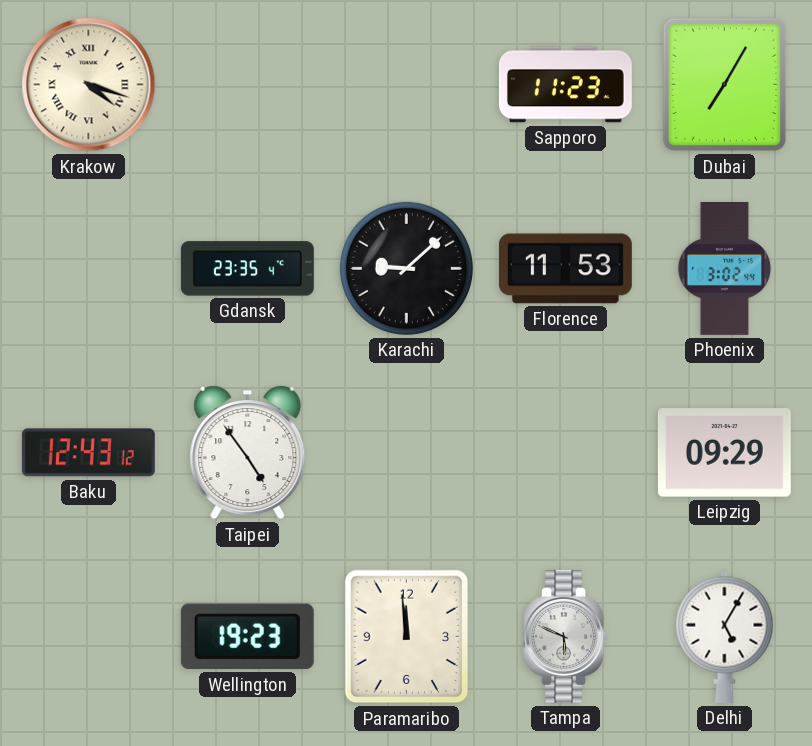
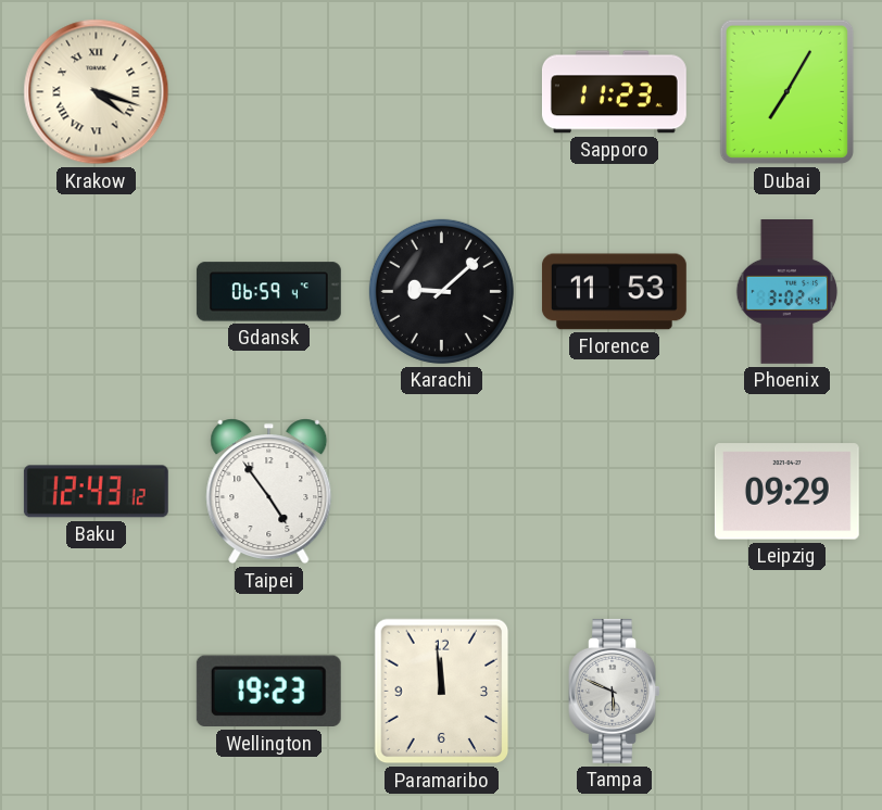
Gdansk: 23:35 -> 06:59 (268, 292)
Delhi: 5:05 -> none (725, 636)
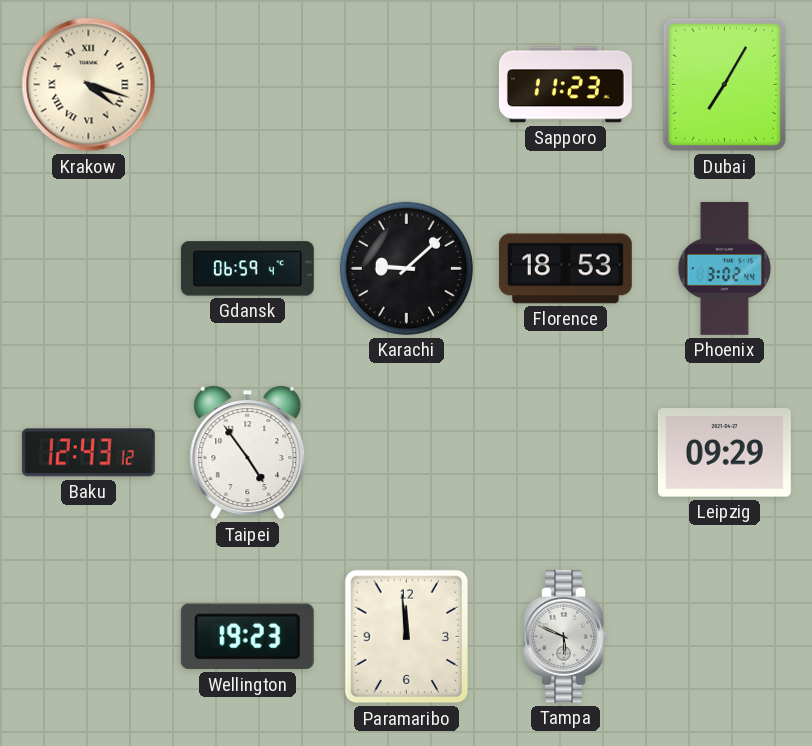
Florence: 11:53 -> 18:53 (565, 269)
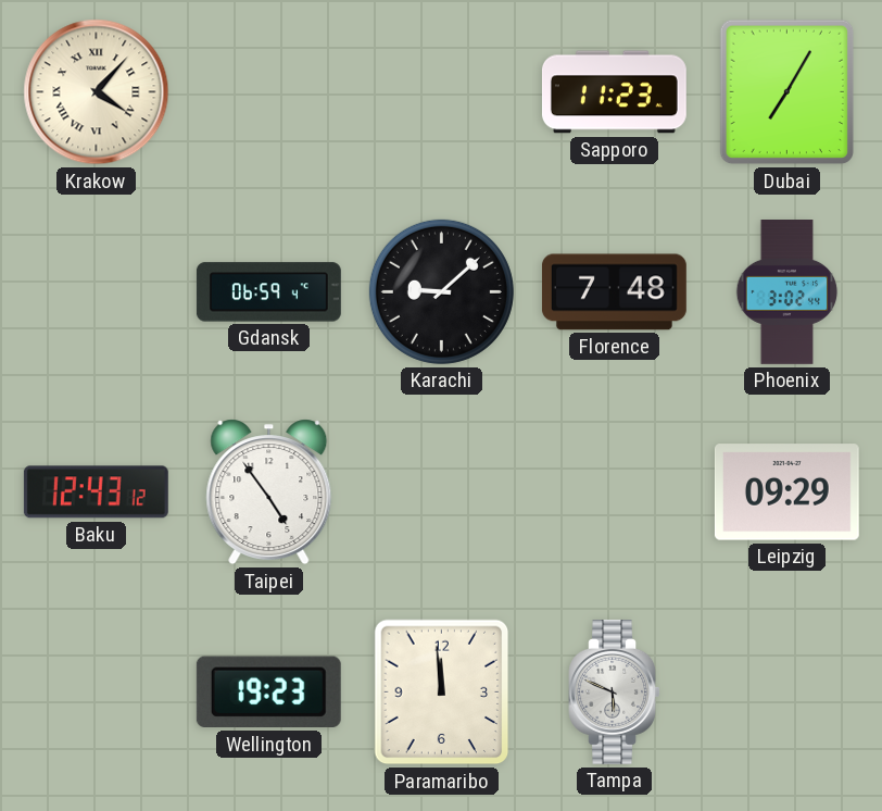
Krakow: 4:18 -> 4:07 (97, 92)
Florence: 18:53 -> 7:48 (614, 292)
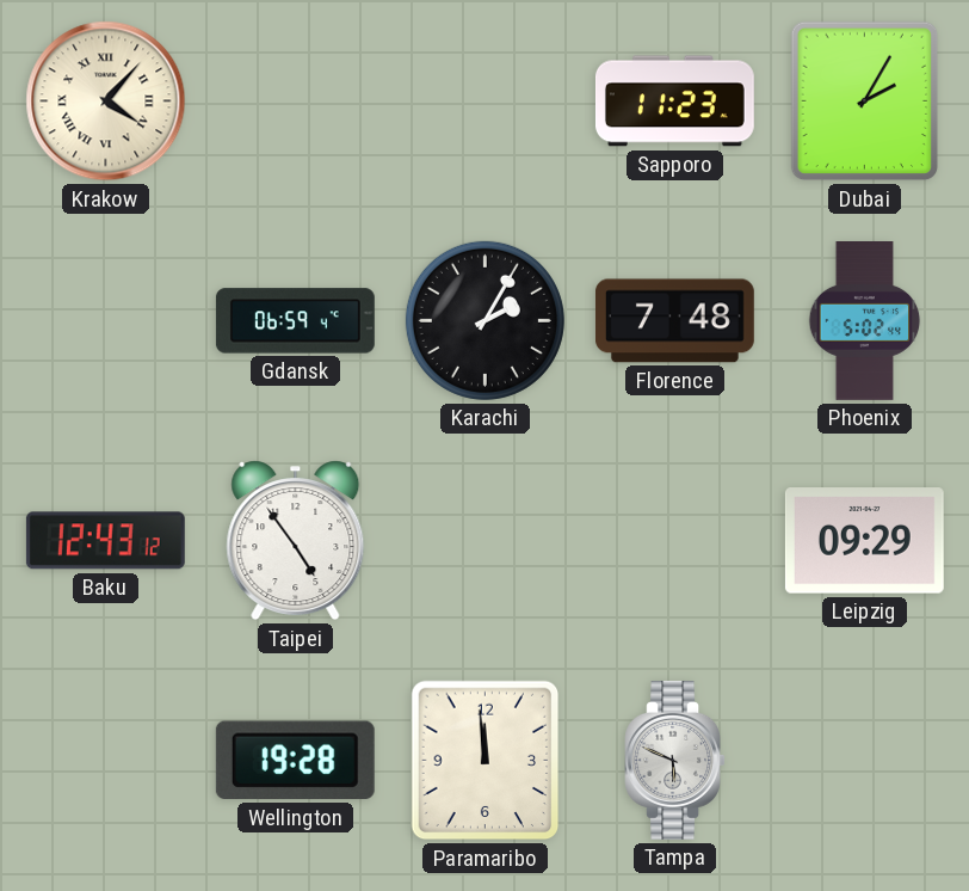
Dubai: 7:05 -> 2:05 (865, 102)
Karachi: 9:08 -> 2:05 (484, 320)
Phoenix: 3:02 -> 5:02 (865, 321)
Wellington: 19:23 -> 19:28 (295, 761)
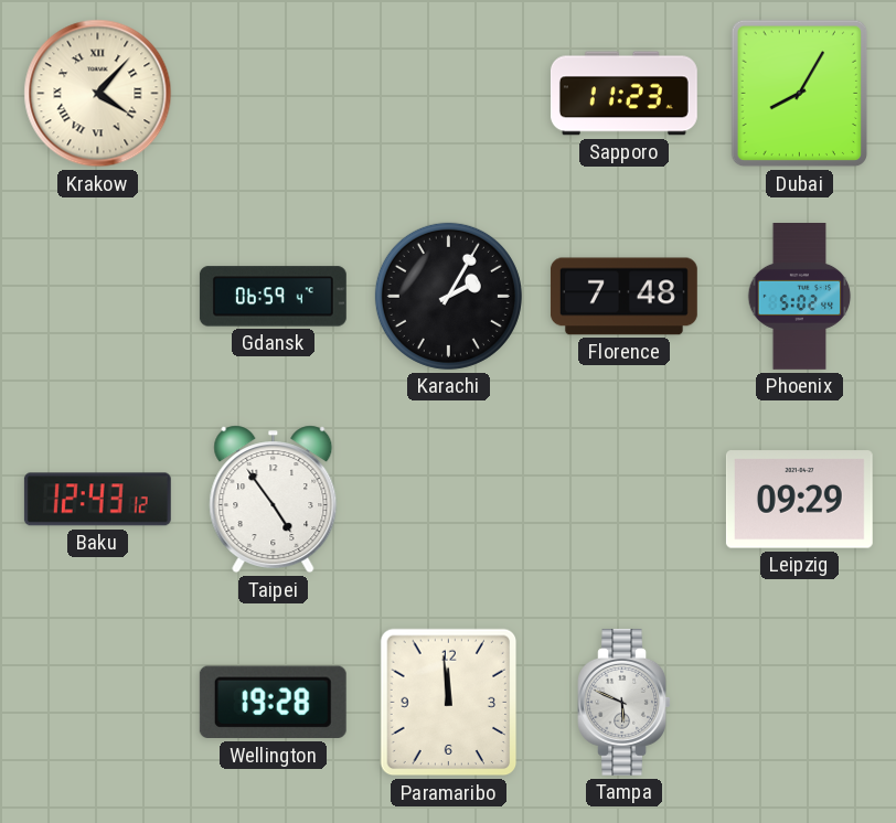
Dubai: 2:05 -> 8:05 (800, 94)
